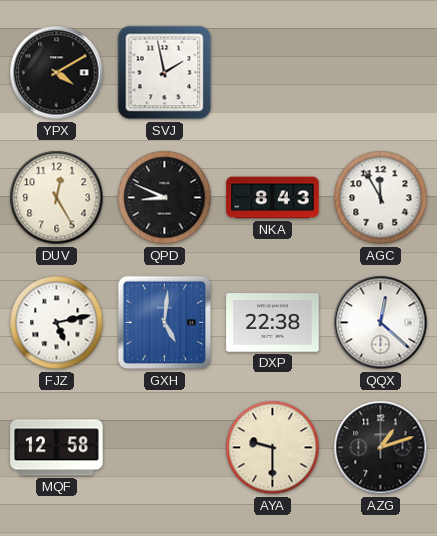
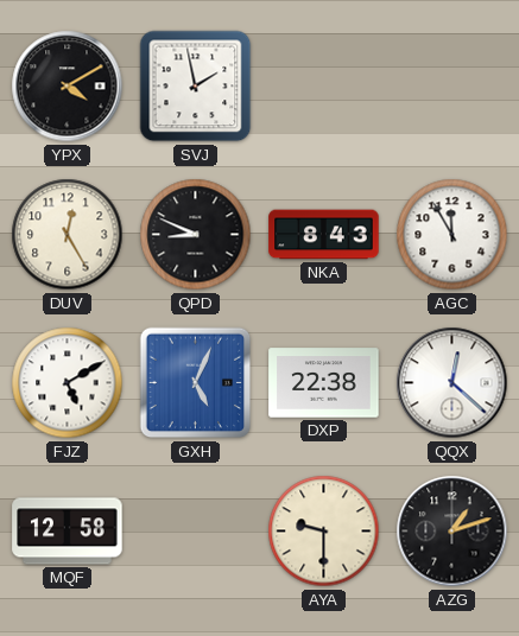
FJZ: 5:13 -> 5:10 (68, 383)
GXH: 5:01 -> 5:04 (196, 383)
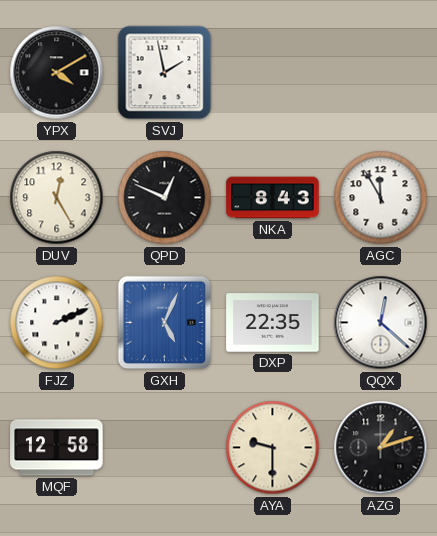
QPD: 8:49 -> 12:49 (165, 198)
FJZ: 5:10 -> 2:11 (57, 323)
DXP: 22:38 -> 22:35 (273, 323)
